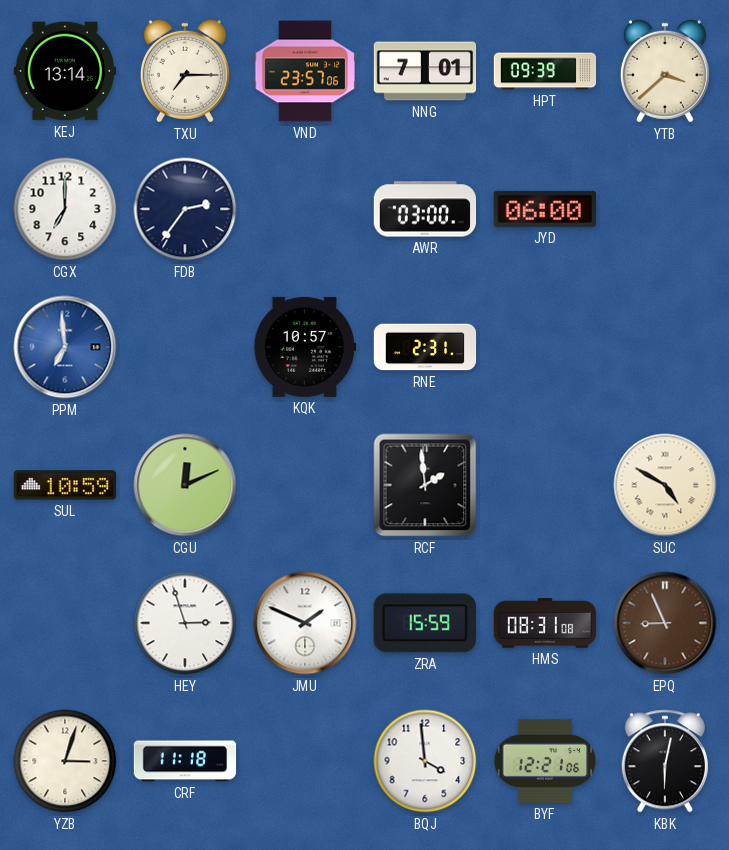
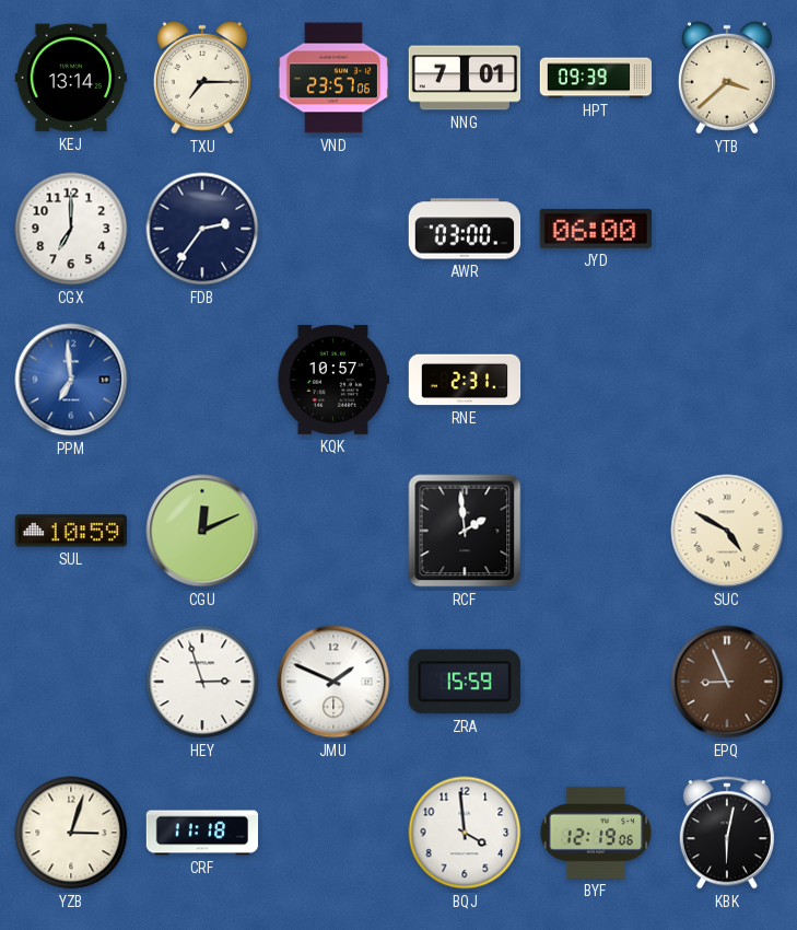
HMS: 08:31 -> none (545, 623)
BYF: 12:21 -> 12:19 (596, 833)
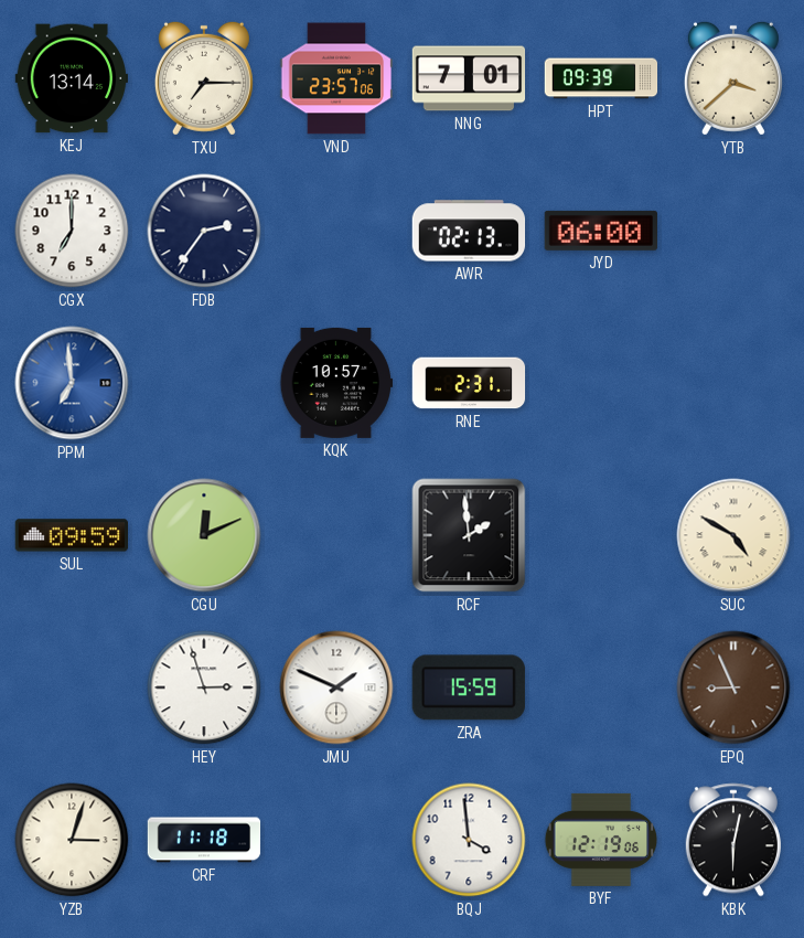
AWR: 03:00 -> 02:13 (469, 231)
SUL: 10:59 -> 09:59 (71, 535)
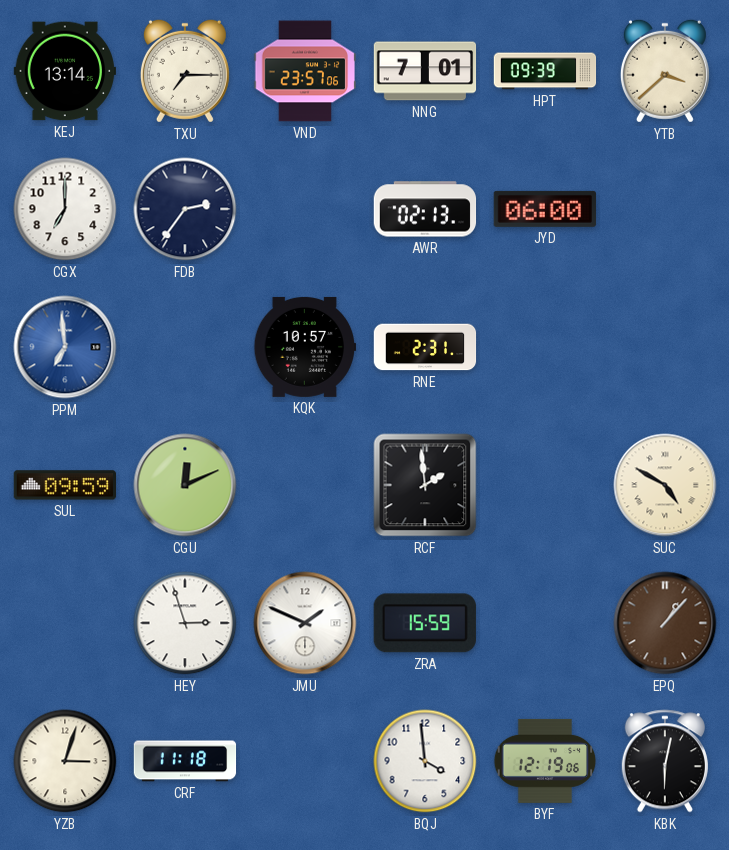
EPQ: 8:56 -> 1:07 (665, 623)
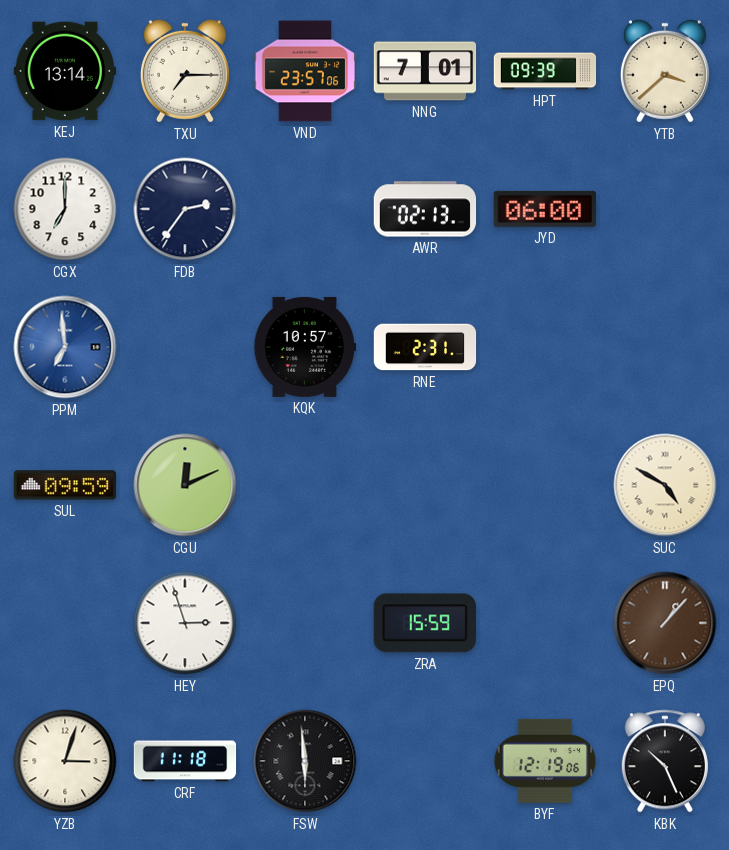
RCF: 1:59 -> none (425, 485)
JMU: 1:49 -> none (305, 623)
FSW: none -> 5:59 (305, 761)
BQJ: 3:59 -> none (425, 761)
KBK: 6:02 -> 10:26 (665, 761)
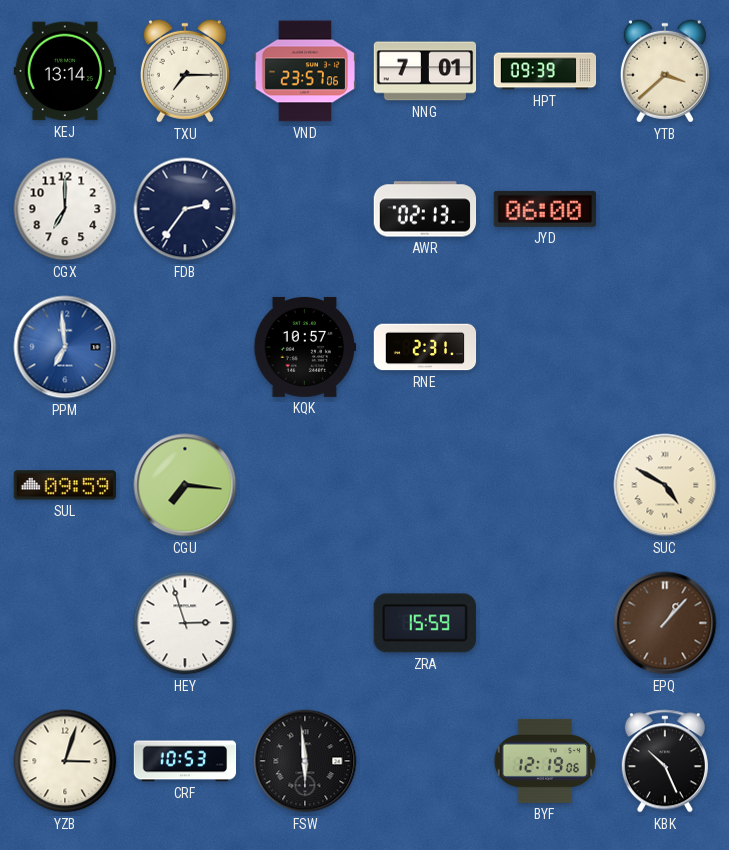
CGU: 12:11 -> 7:16 (185, 485)
CRF: 11:18 -> 10:53 (185, 761)
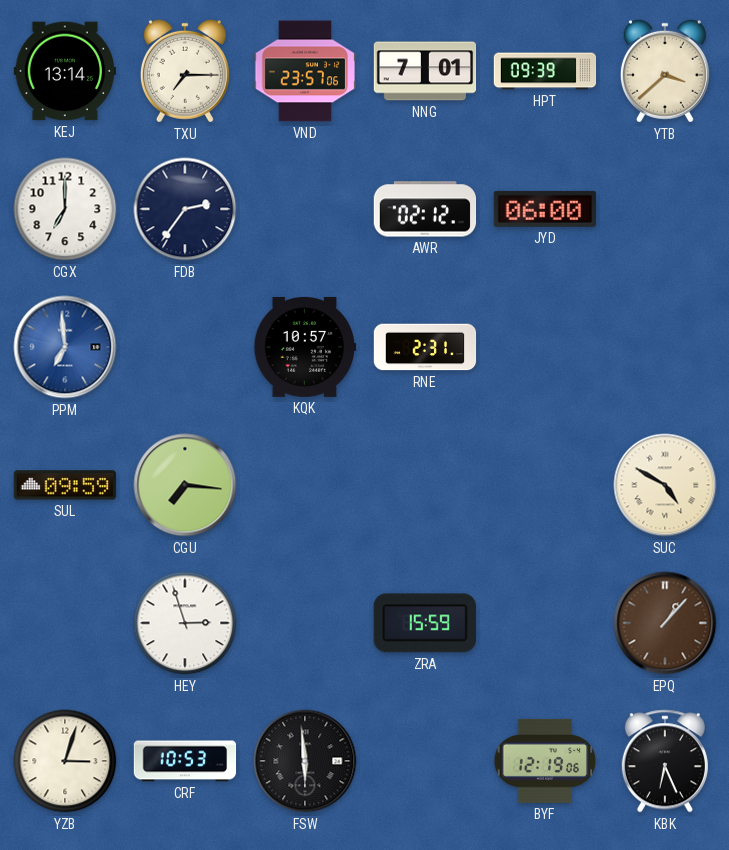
AWR: 02:13 -> 02:12 (425, 209)
KBK: 10:26 -> 6:26 (665, 761)
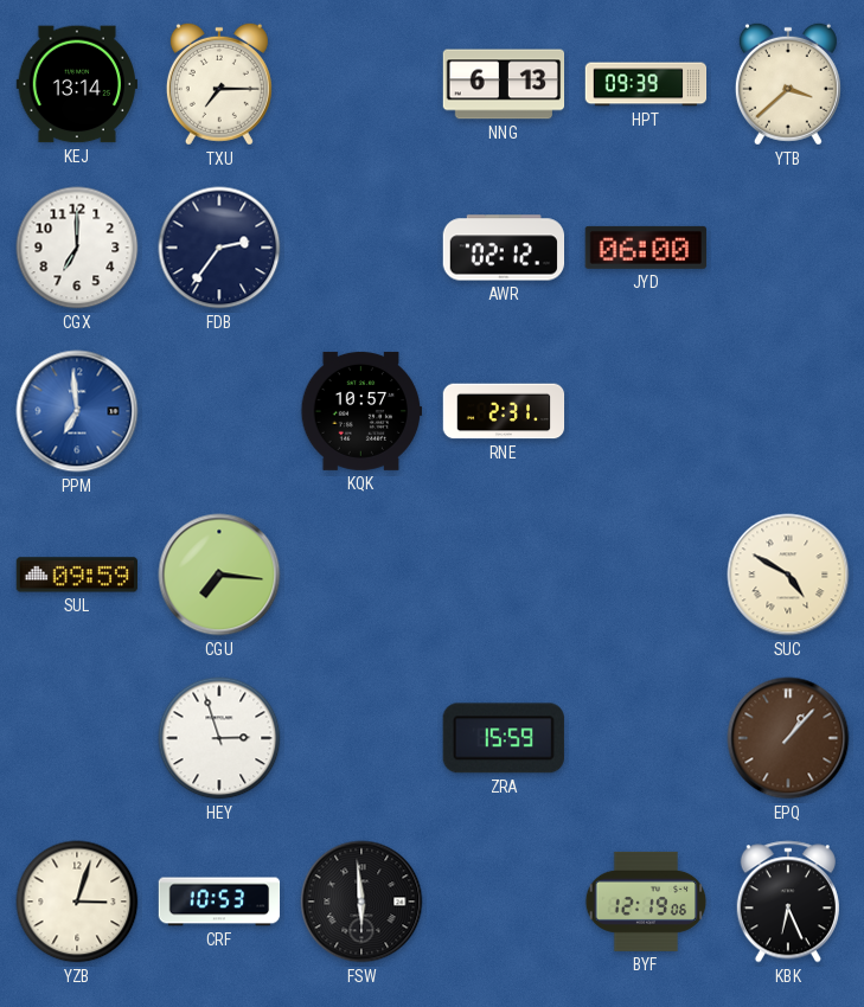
VND: 23:57 -> none (305, 71)
NNG: 7:01 -> 6:13 (504, 84)
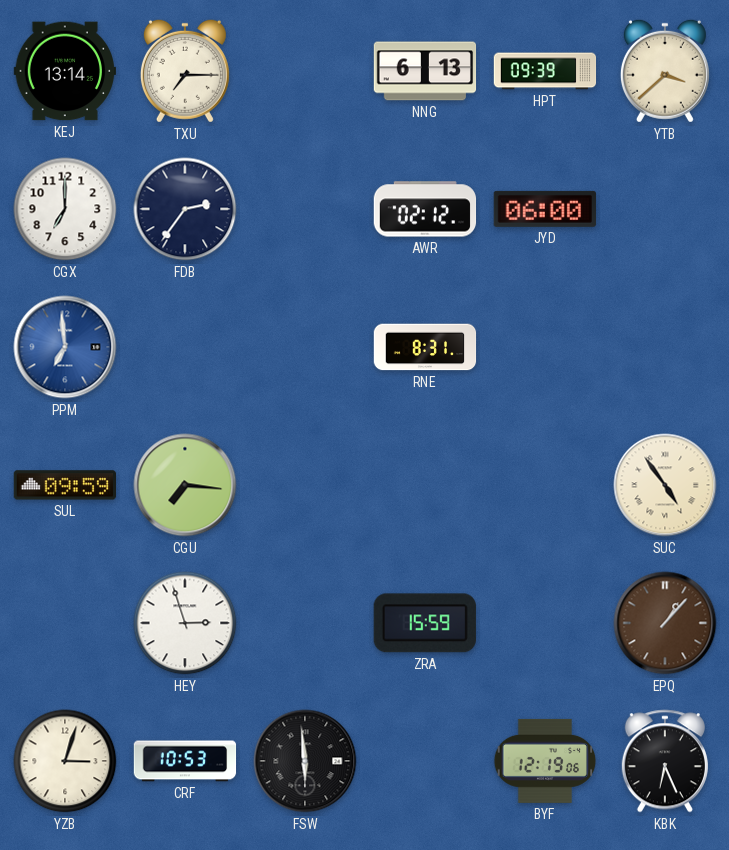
KQK: 10:57 -> none (361, 411)
RNE: 2:31 -> 8:31 (425, 347)
SUC: 4:50 -> 4:54 (665, 485)
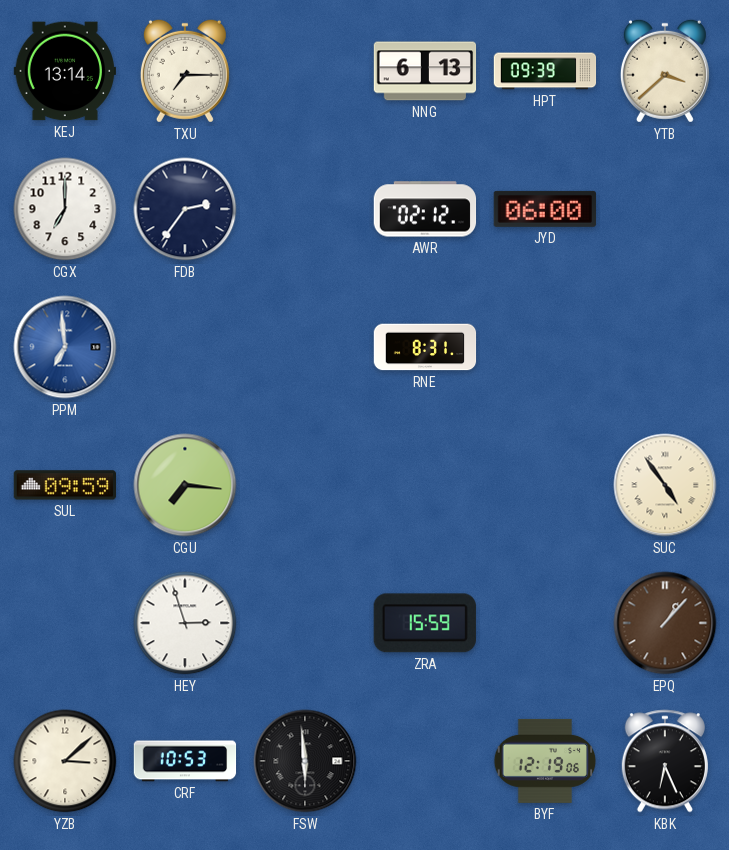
YZB: 3:03 -> 3:08 (65, 761)
